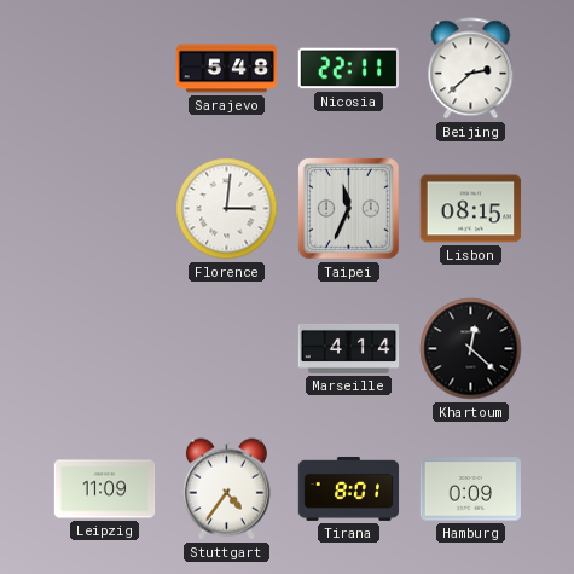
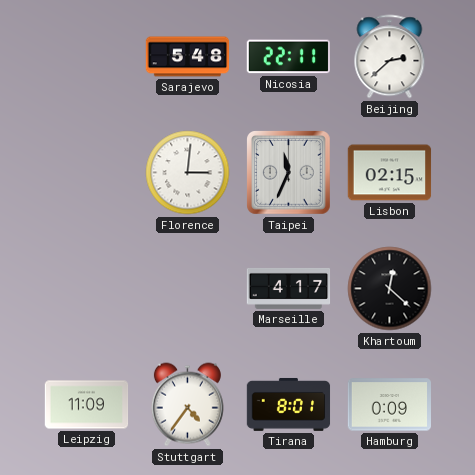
Lisbon: 08:15 -> 02:15 (390, 173)
Marseille: 4:14 -> 4:17 (289, 288)
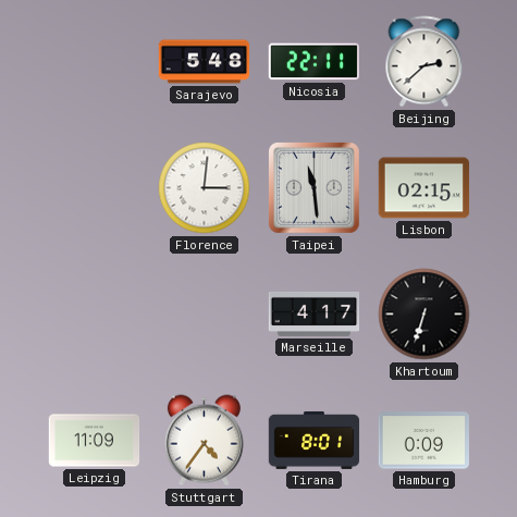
Taipei: 11:34 -> 11:29 (315, 188)
Khartoum: 12:22 -> 6:33 (424, 315)
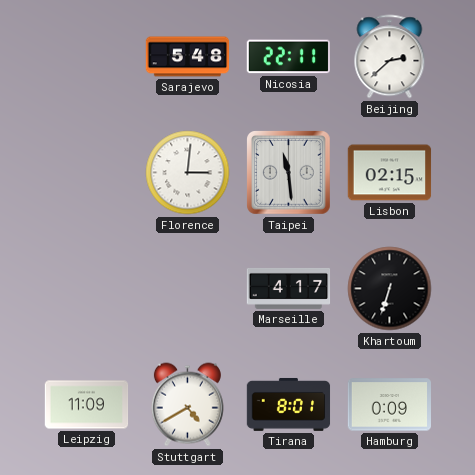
Stuttgart: 4:36 -> 4:40 (187, 405)
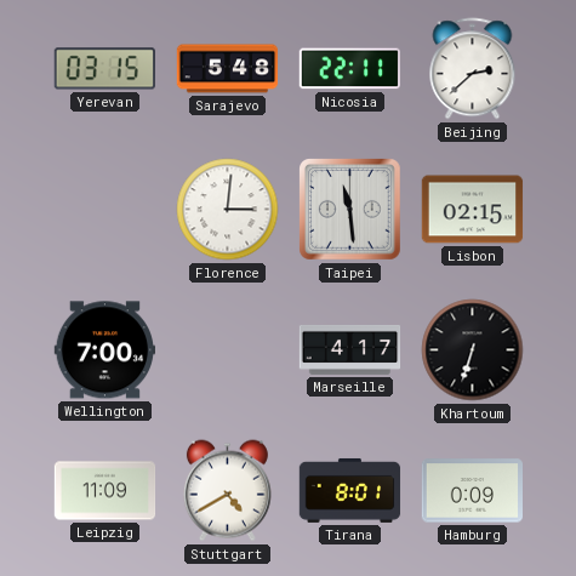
Yerevan: none -> 03:15 (104, 69)
Wellington: none -> 7:00 (105, 350)
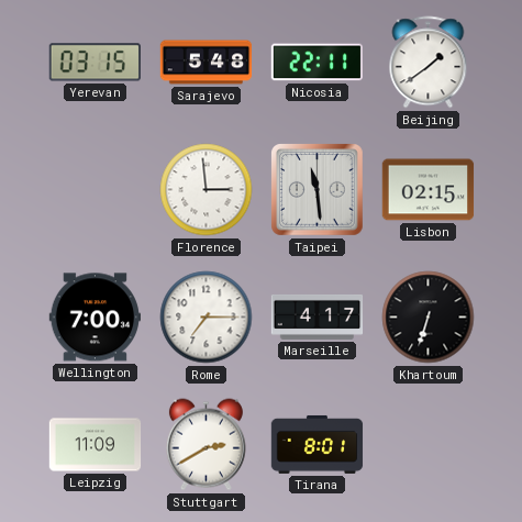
Beijing: 2:38 -> 1:39 (429, 63)
Florence: 3:01 -> 2:59 (207, 190)
Rome: none -> 7:15 (207, 318)
Stuttgart: 4:40 -> 2:40 (206, 445)
Hamburg: 0:09 -> none (472, 491)
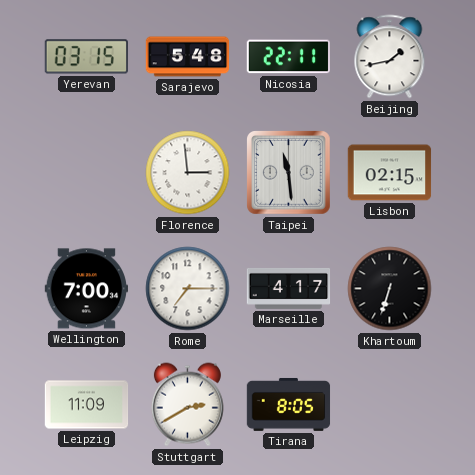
Beijing: 1:39 -> 1:43 (390, 57)
Tirana: 8:01 -> 8:05 (289, 404)
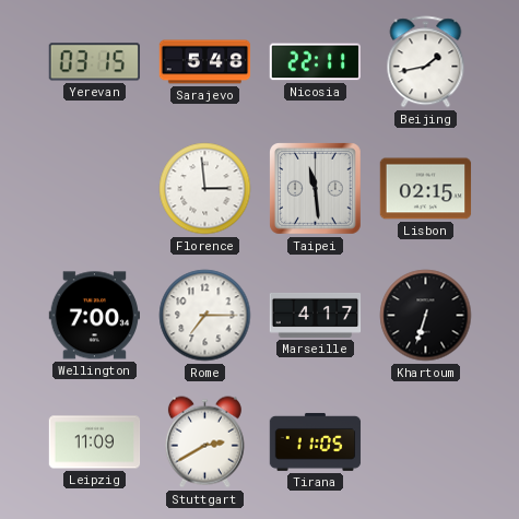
Tirana: 8:05 -> 11:05 (316, 441)
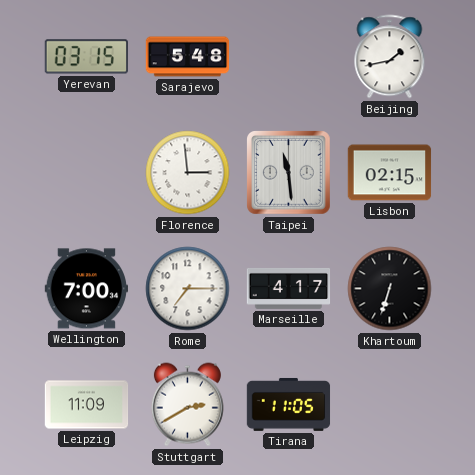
Nicosia: 22:11 -> none (315, 62)
